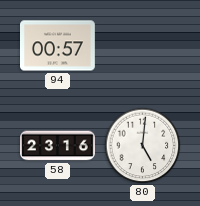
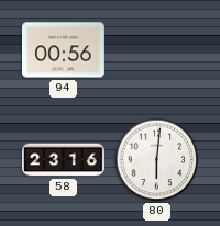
94: 00:57 -> 00:56 (64, 50)
80: 5:01 -> 6:01 (157, 160)
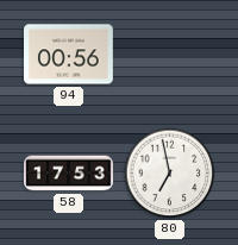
58: 23:16 -> 17:53 (69, 174)
80: 6:01 -> 6:58 (170, 174)
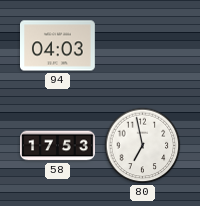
94: 00:56 -> 04:03 (58, 46)
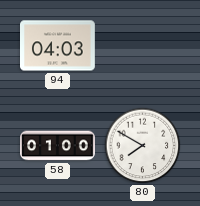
58: 17:53 -> 01:00 (58, 146)
80: 6:58 -> 7:50 (143, 146)
